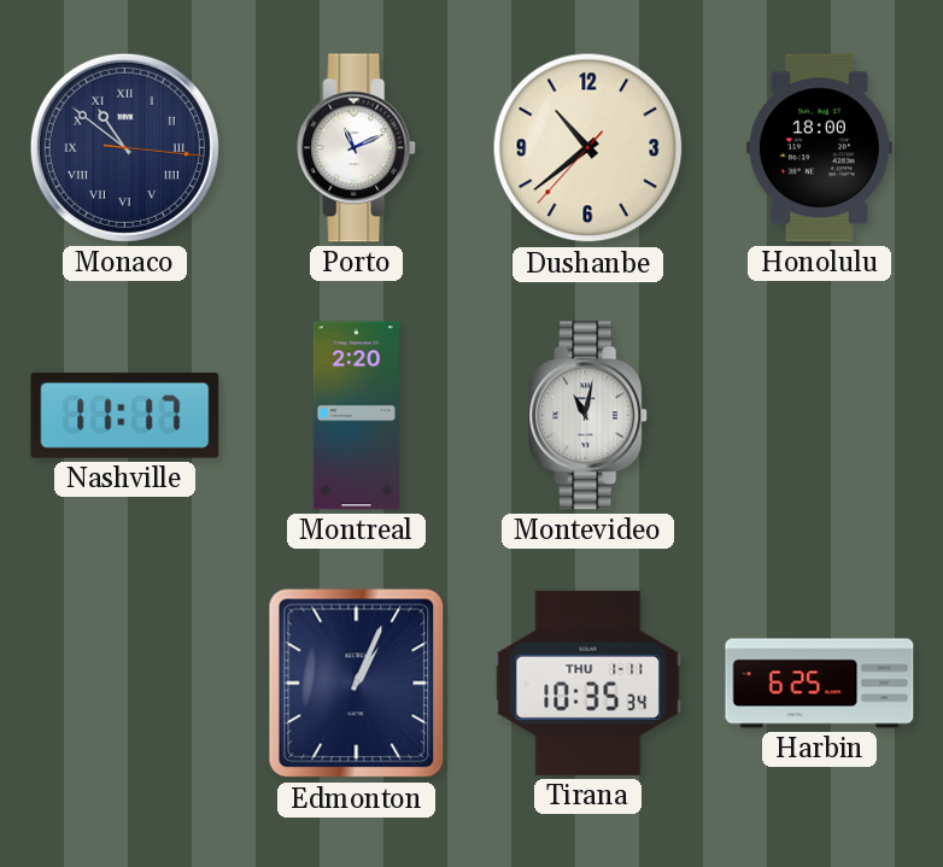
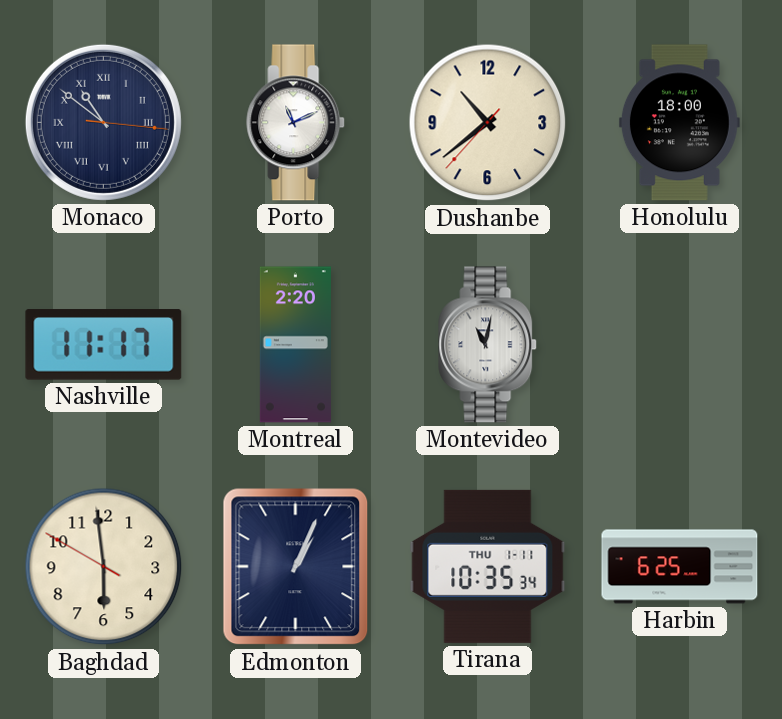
Baghdad: none -> 5:58 (104, 567)
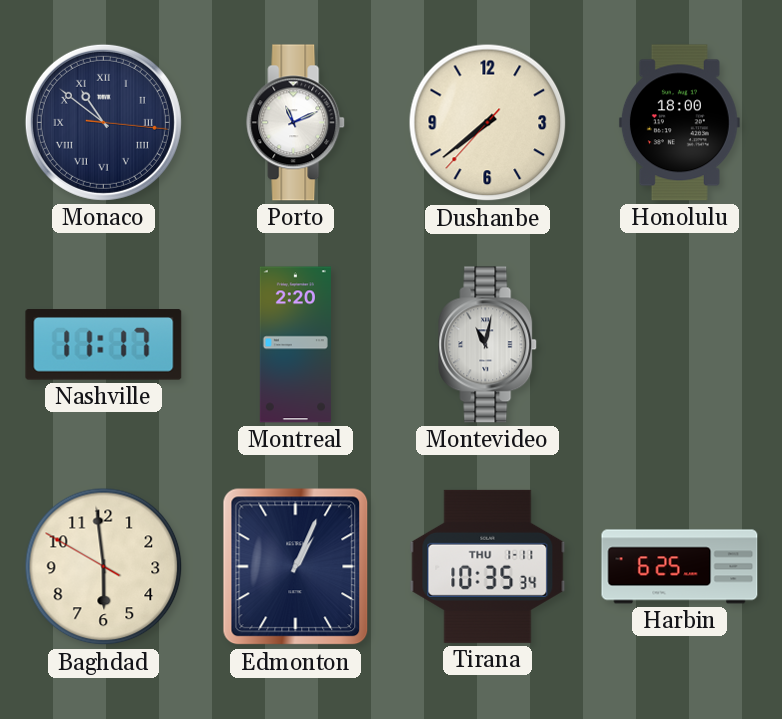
Dushanbe: 10:38 -> 7:38 (488, 123)
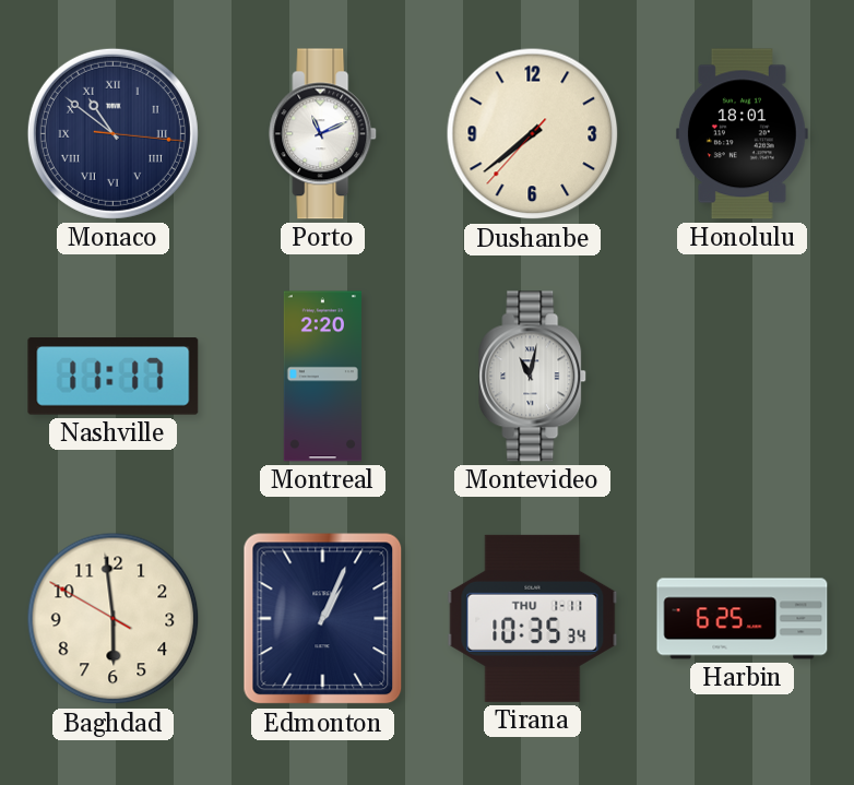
Honolulu: 18:00 -> 18:01 (742, 134)
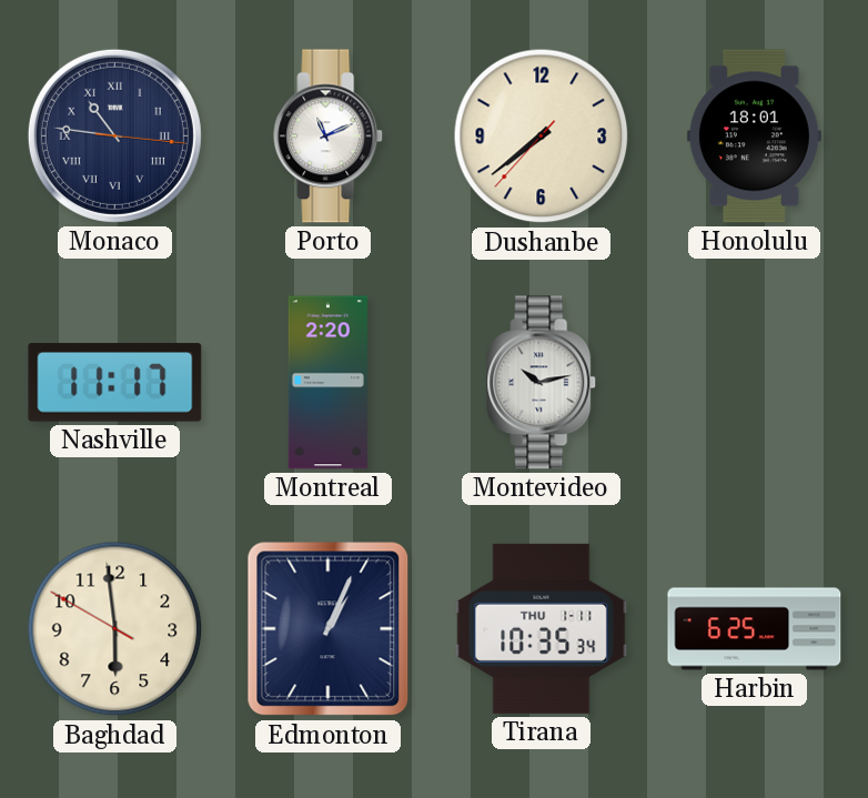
Monaco: 10:51 -> 10:46 (114, 135)
Montevideo: 11:02 -> 10:13 (542, 383)
